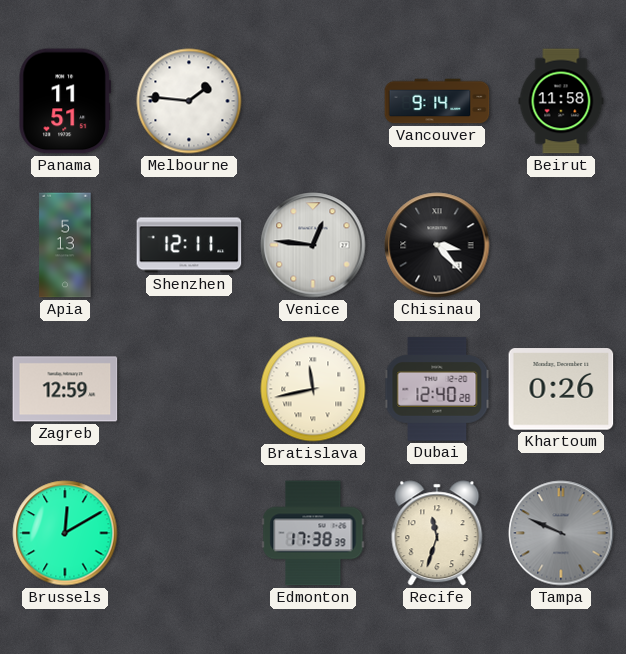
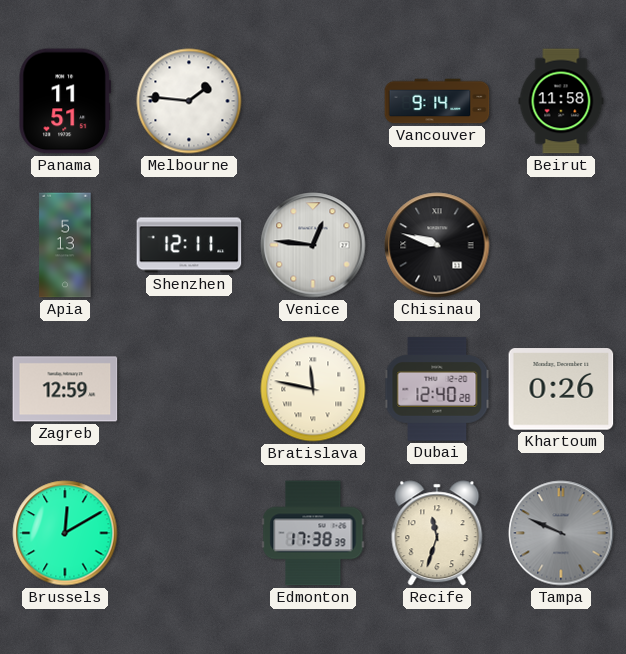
Chisinau: 3:23 -> 9:48 (437, 245)
Bratislava: 11:43 -> 11:47 (313, 389)
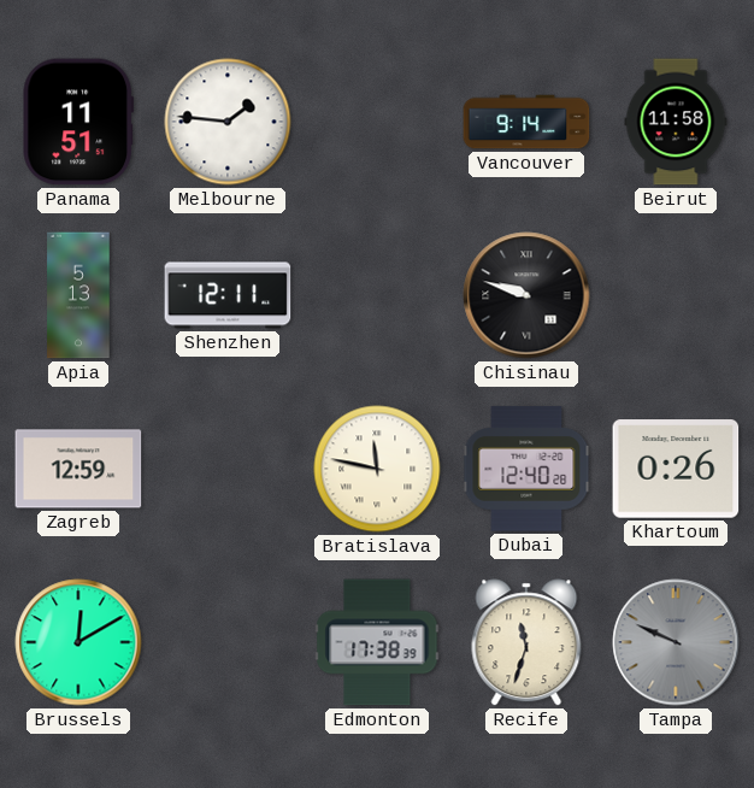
Venice: 12:46 -> none (313, 245)
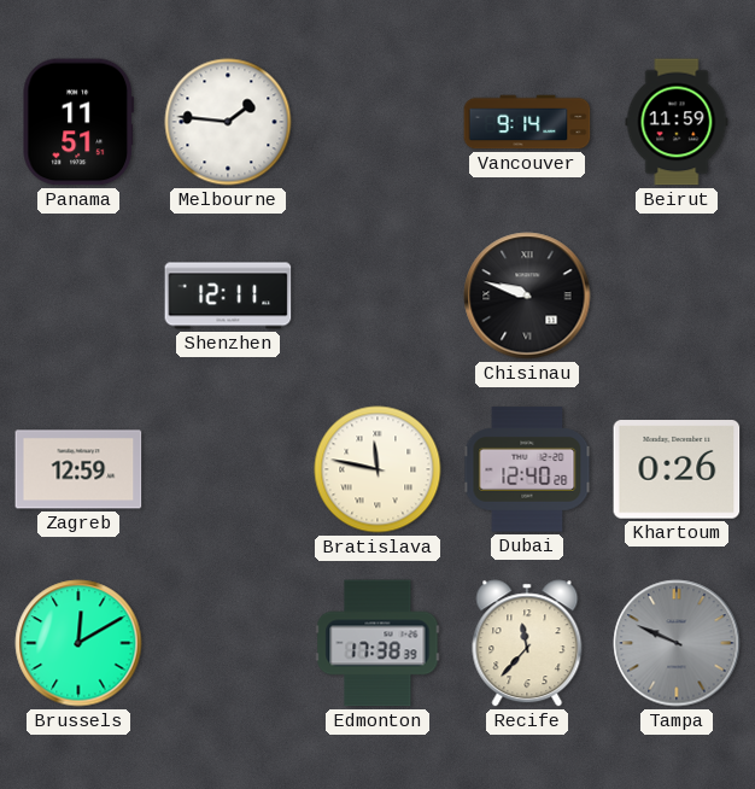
Beirut: 11:58 -> 11:59 (677, 122)
Apia: 5:13 -> none (78, 295)
Recife: 11:33 -> 11:37 (527, 643)
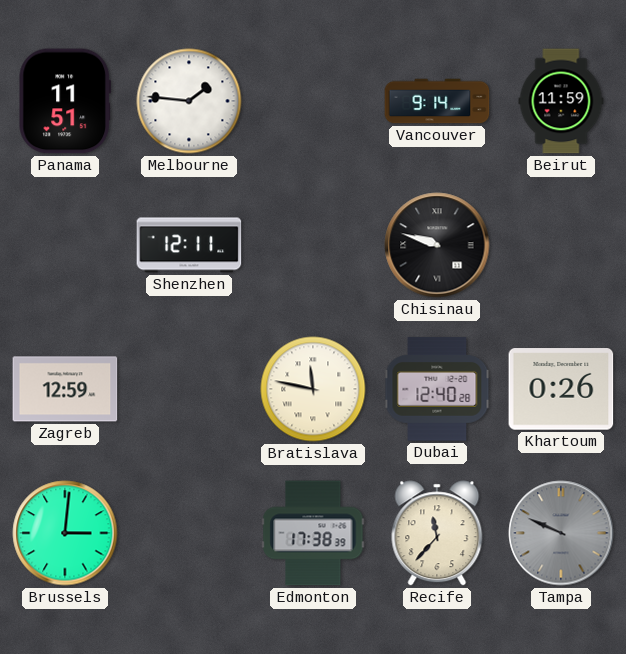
Brussels: 12:10 -> 3:01 (65, 533)
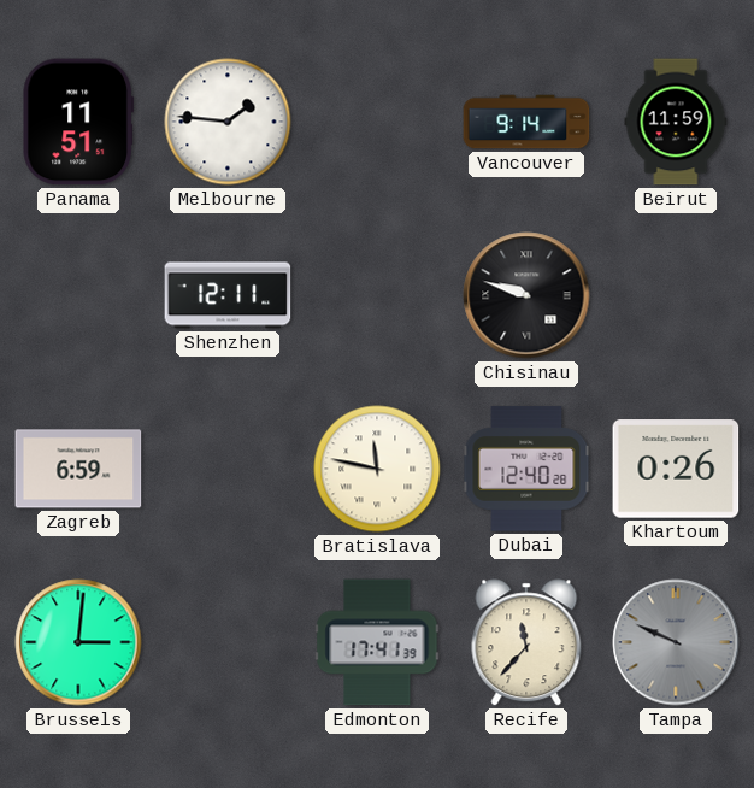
Zagreb: 12:59 -> 6:59 (78, 469)
Edmonton: 17:38 -> 17:41 (377, 642)
